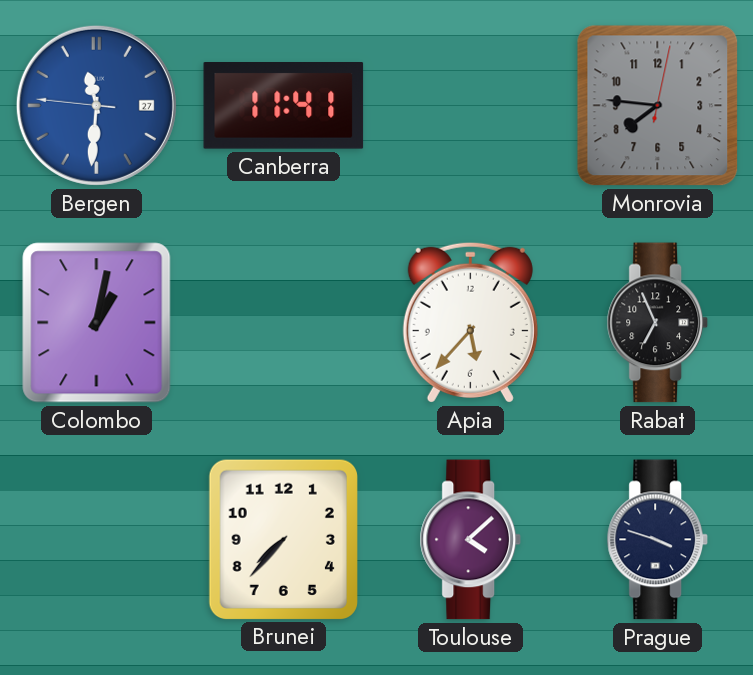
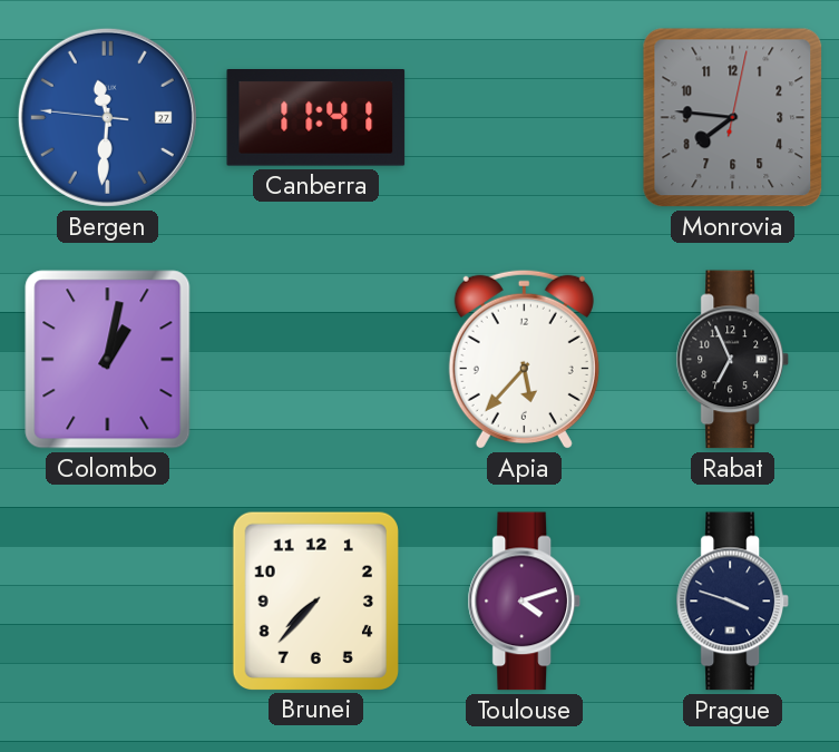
Toulouse: 4:08 -> 4:12 (525, 602)
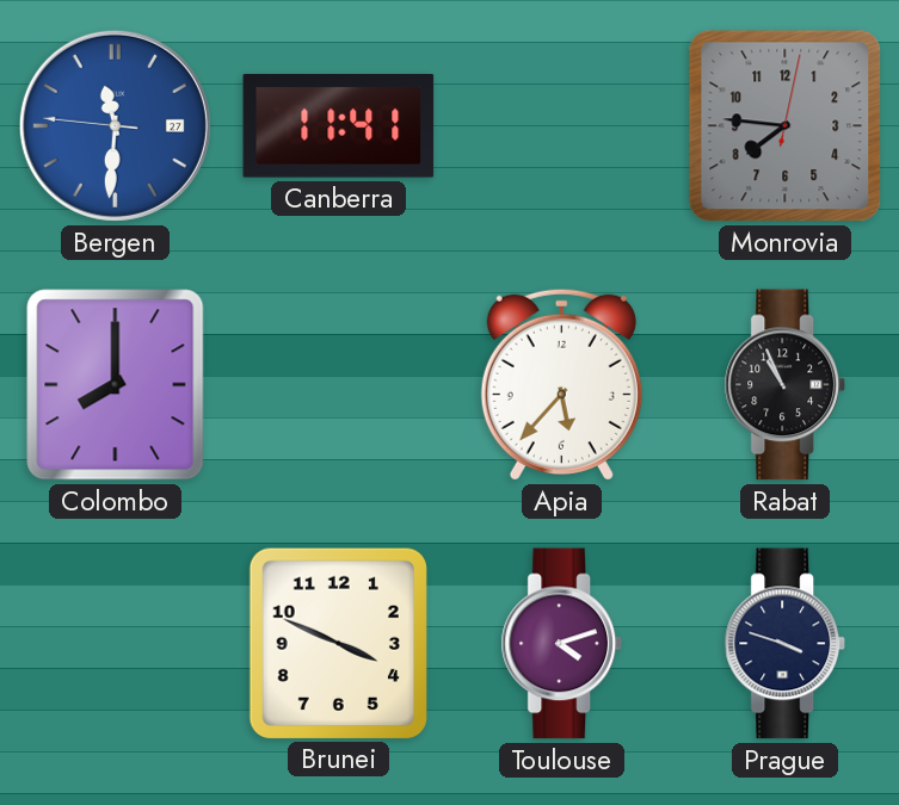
Colombo: 1:02 -> 8:00 (116, 385)
Rabat: 6:56 -> 10:56 (786, 385)
Brunei: 7:37 -> 3:49 (338, 643)
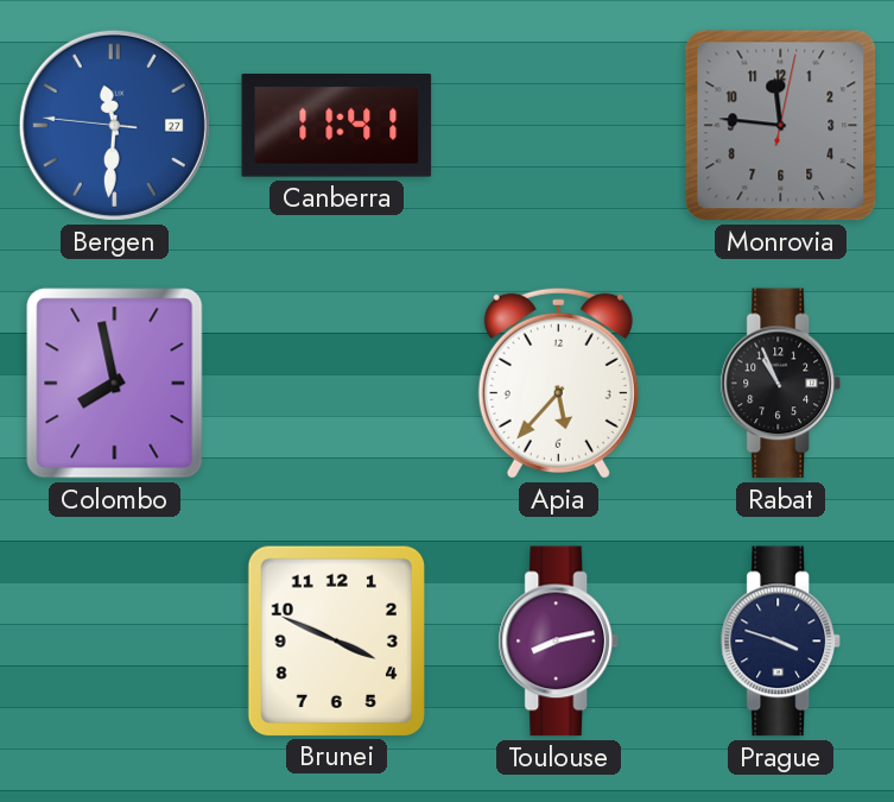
Monrovia: 7:46 -> 11:46 (781, 126)
Colombo: 8:00 -> 7:58 (115, 384)
Toulouse: 4:12 -> 8:13 (559, 642)
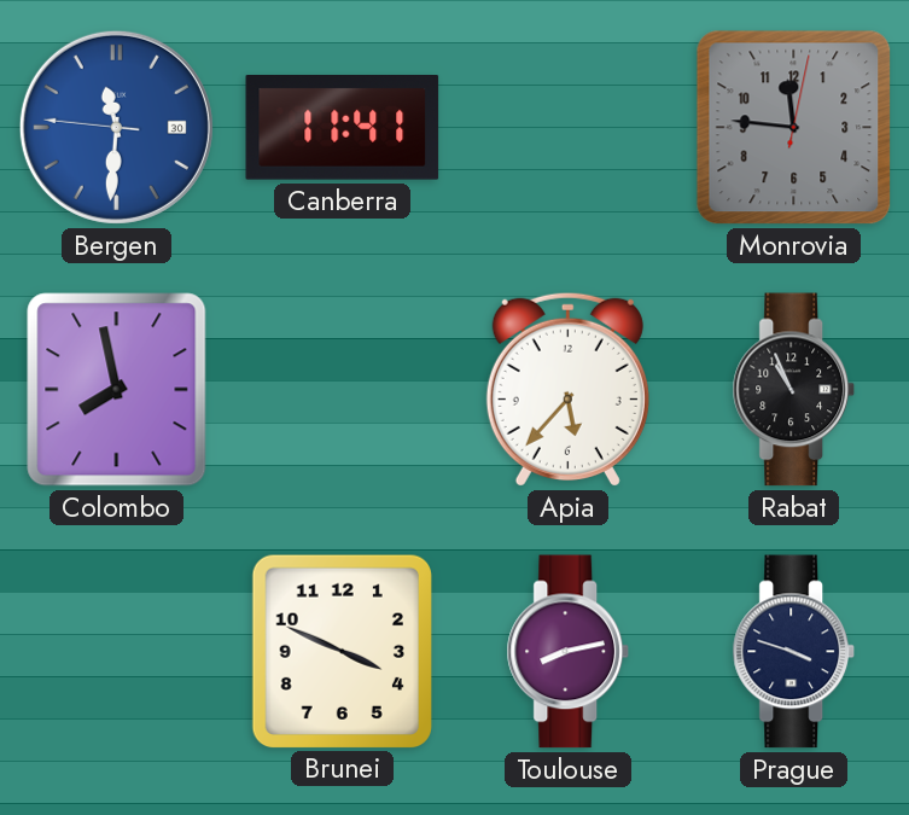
Bergen date: 27 -> 30 (116, 127)
